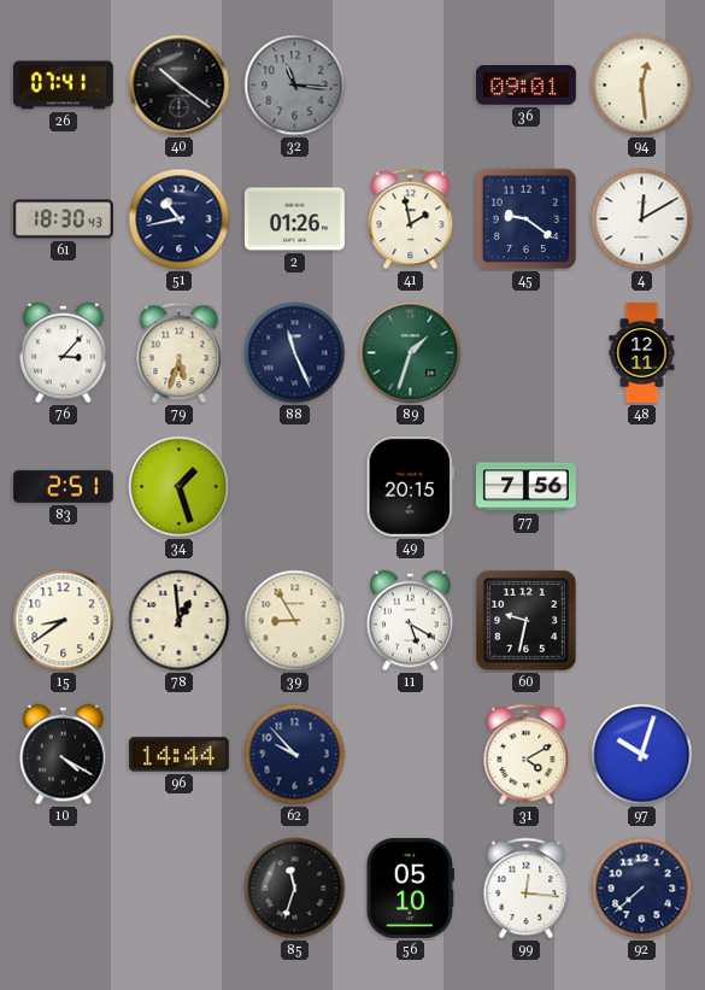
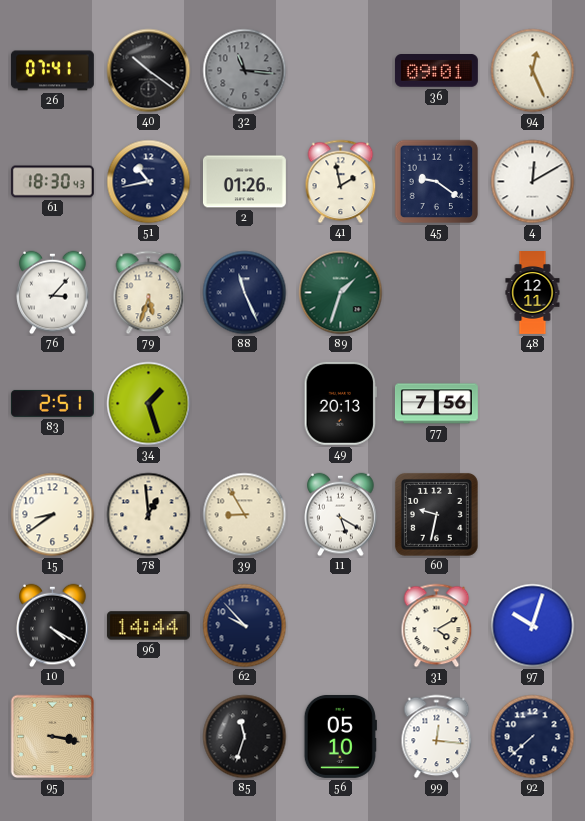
94: 12:29 -> 12:26 (533, 71)
49: 20:15 -> 20:13 (340, 403)
95: none -> 3:17 (53, 737)
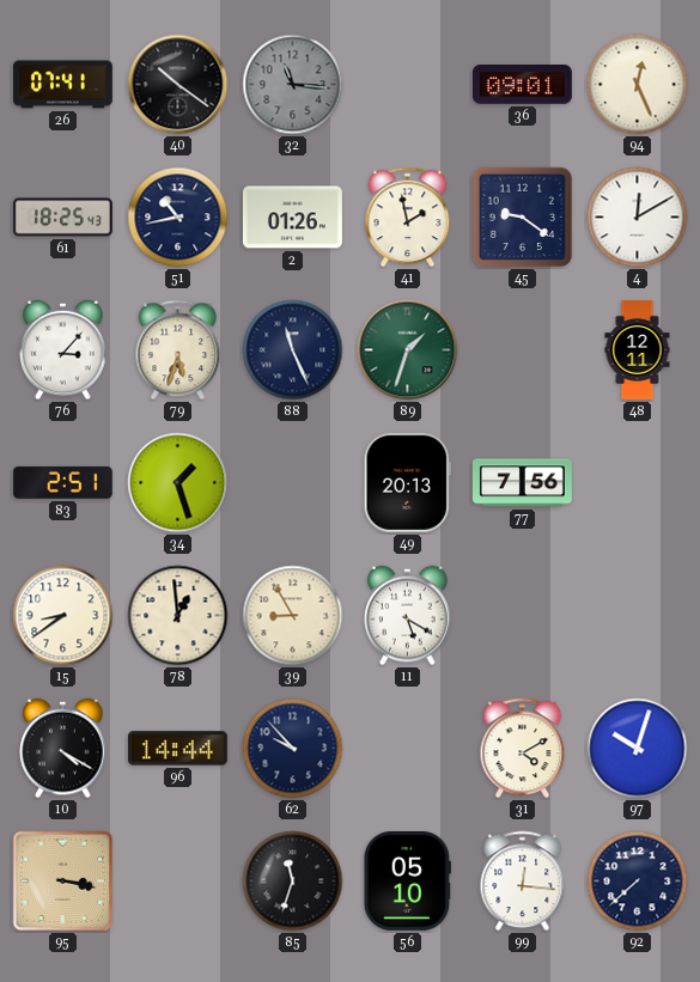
61: 18:30 -> 18:25 (63, 218)
60: 9:32 -> none (436, 514)
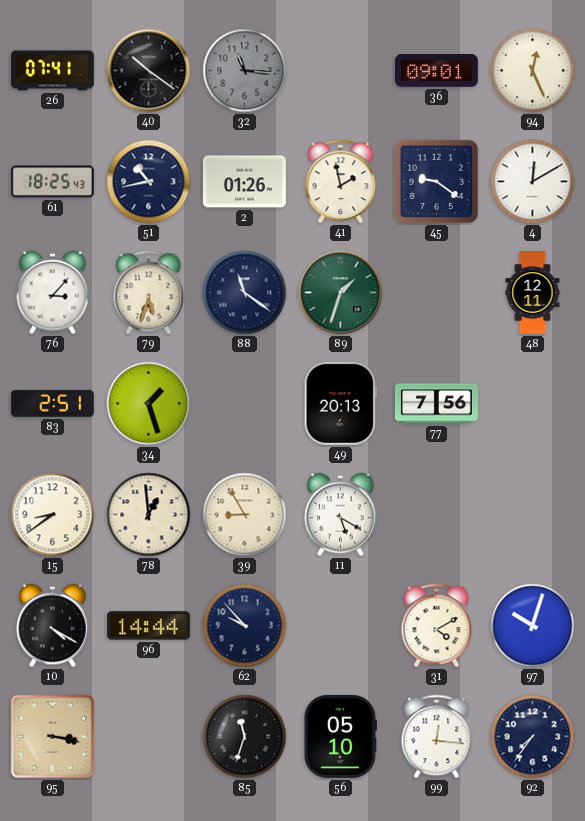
88: 11:26 -> 11:21 (245, 293)
92: 7:38 -> 7:36 (533, 737)
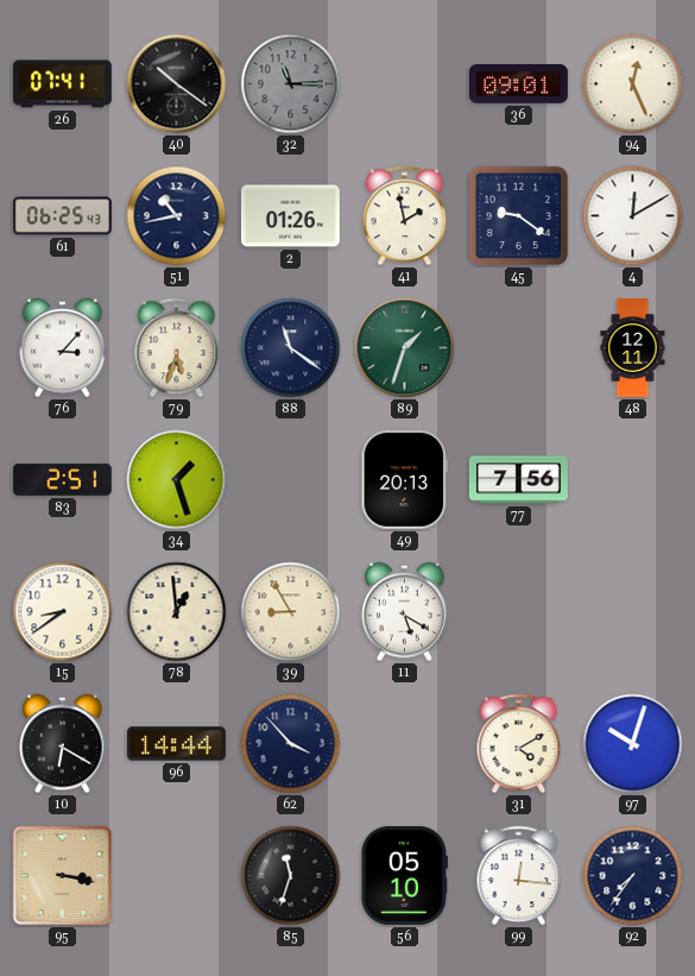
32: 11:16 -> 11:15 (291, 84)
61: 18:25 -> 06:25 (63, 216)
10: 4:20 -> 6:20 (63, 744)
62: 9:53 -> 3:53 (291, 744)
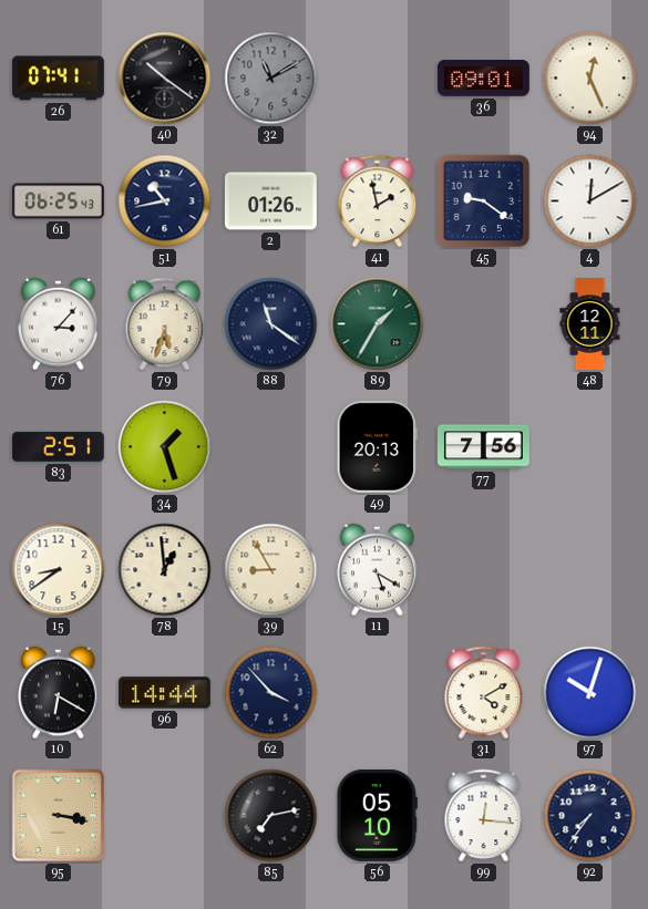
32: 11:15 -> 11:10 (271, 79)
89: 1:33 -> 1:35 (378, 324)
85: 11:33 -> 7:13 (271, 816)
